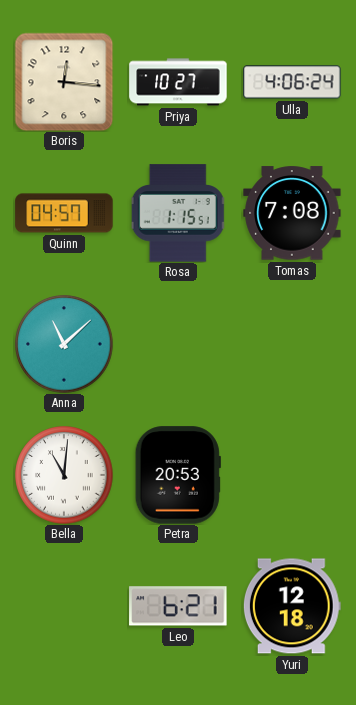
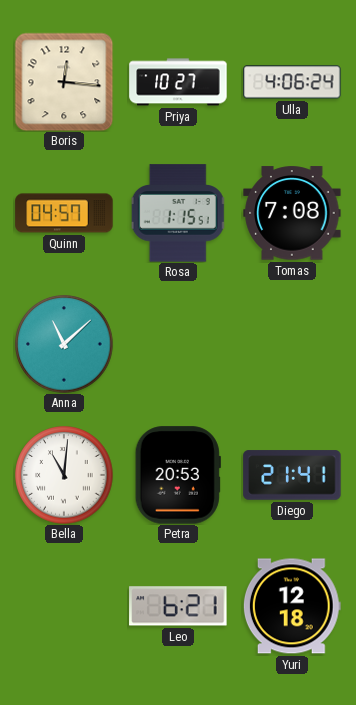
Diego: none -> 21:41 (292, 475)
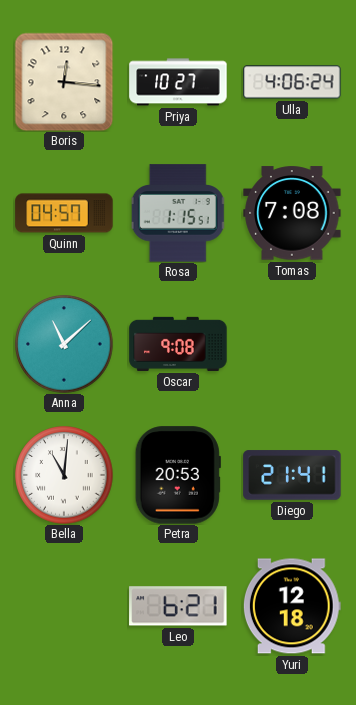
Oscar: none -> 9:08 (178, 344)
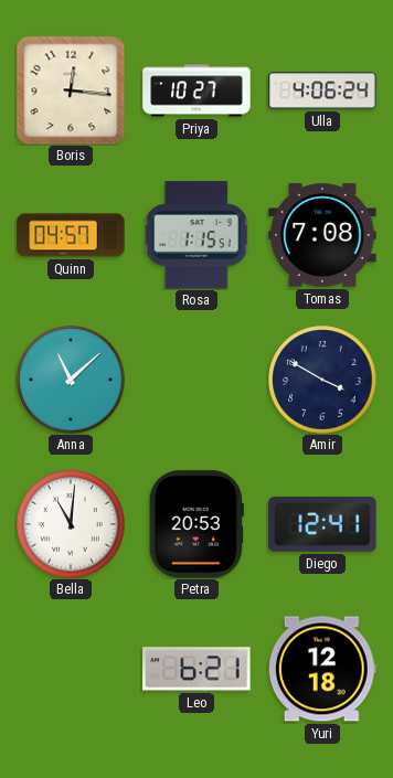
Oscar: 9:08 -> none (178, 344)
Amir: none -> 3:50 (322, 380)
Diego: 21:41 -> 12:41 (322, 524)
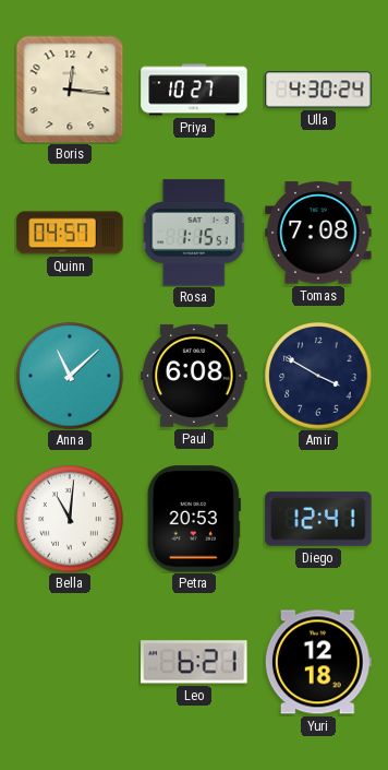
Ulla: 4:06 -> 4:30 (318, 90)
Paul: none -> 6:08 (194, 376)
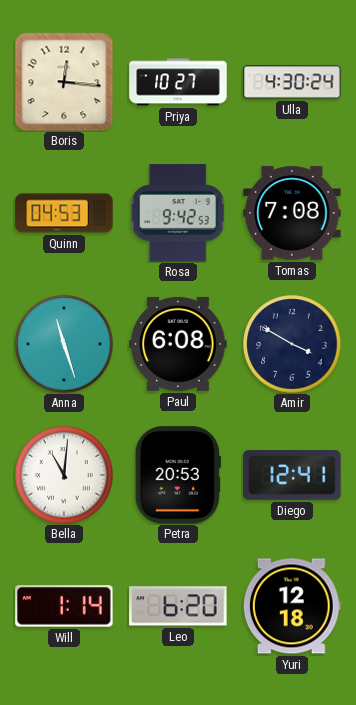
Quinn: 04:57 -> 04:53 (64, 213)
Rosa: 1:15 -> 9:42 (178, 213)
Anna: 11:08 -> 11:27 (64, 344)
Will: none -> 1:14 (64, 606)
Leo: 6:21 -> 6:20 (178, 606)
